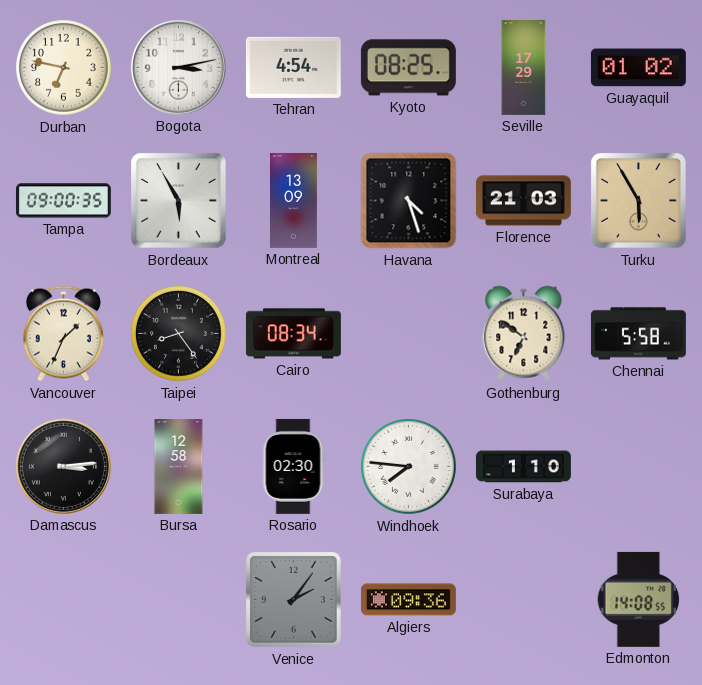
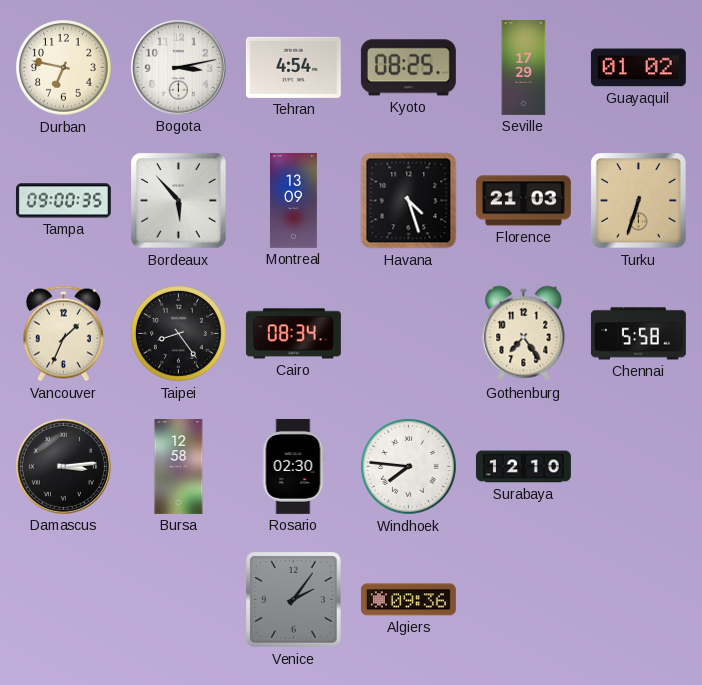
Bordeaux: 5:55 -> 5:53 (179, 201)
Turku: 5:55 -> 6:33 (639, 201)
Gothenburg: 6:51 -> 7:24 (524, 334)
Surabaya: 1:10 -> 12:10 (523, 467)
Edmonton: 14:08 -> none (639, 599)
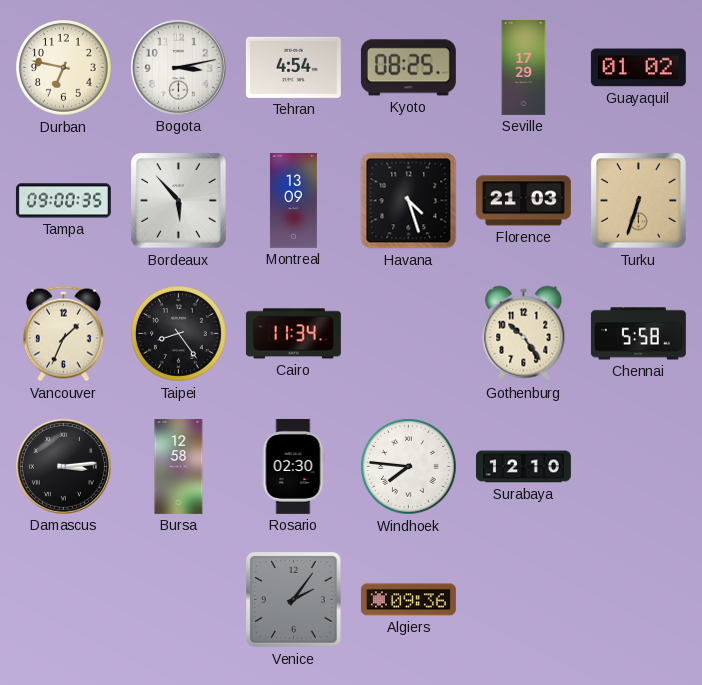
Cairo: 08:34 -> 11:34 (293, 334)
Gothenburg: 7:24 -> 10:24 (524, 334)
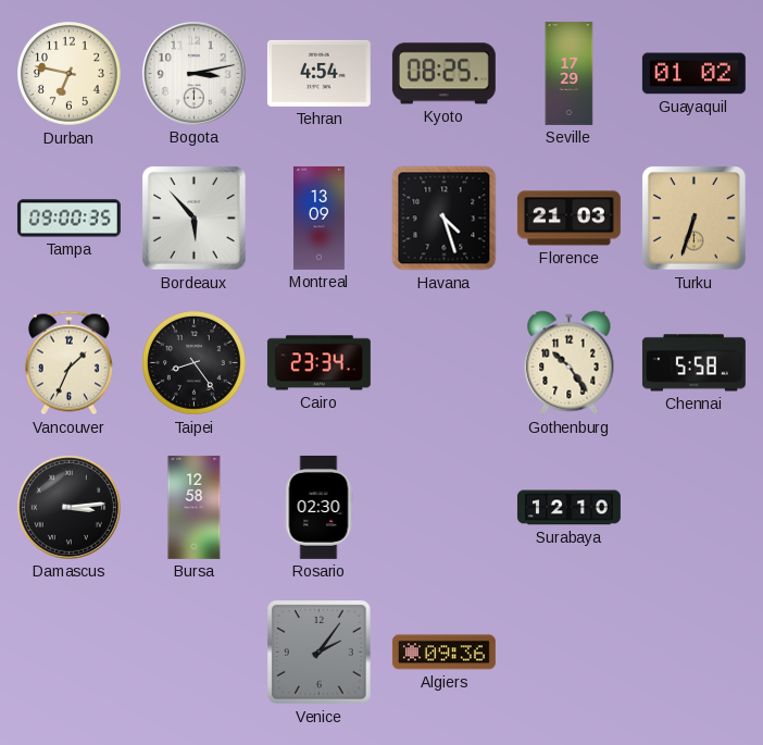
Cairo: 11:34 -> 23:34 (318, 363)
Windhoek: 7:46 -> none (409, 467)
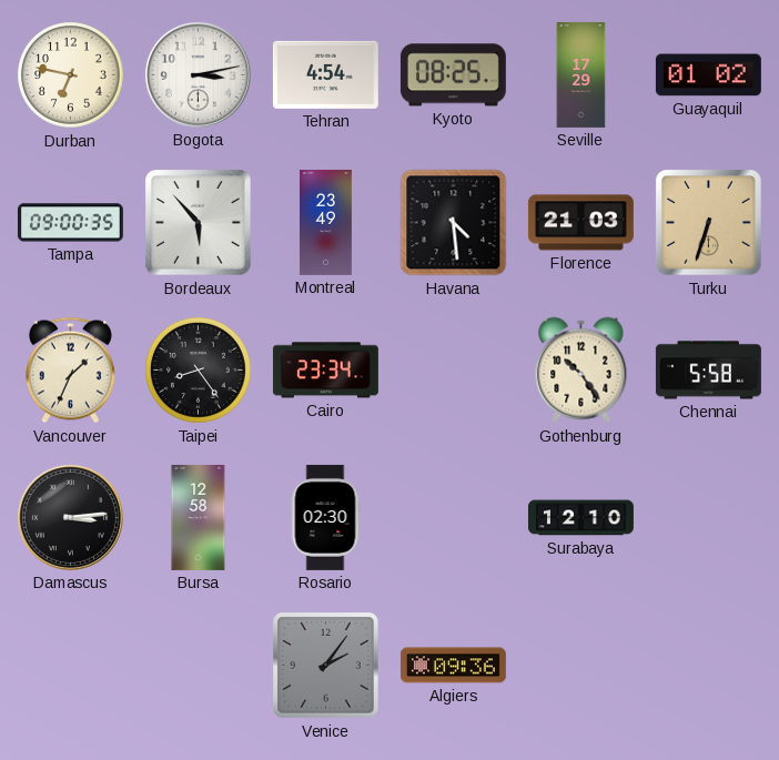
Montreal: 13:09 -> 23:49 (325, 222)
Havana: 4:27 -> 4:29 (454, 223)
